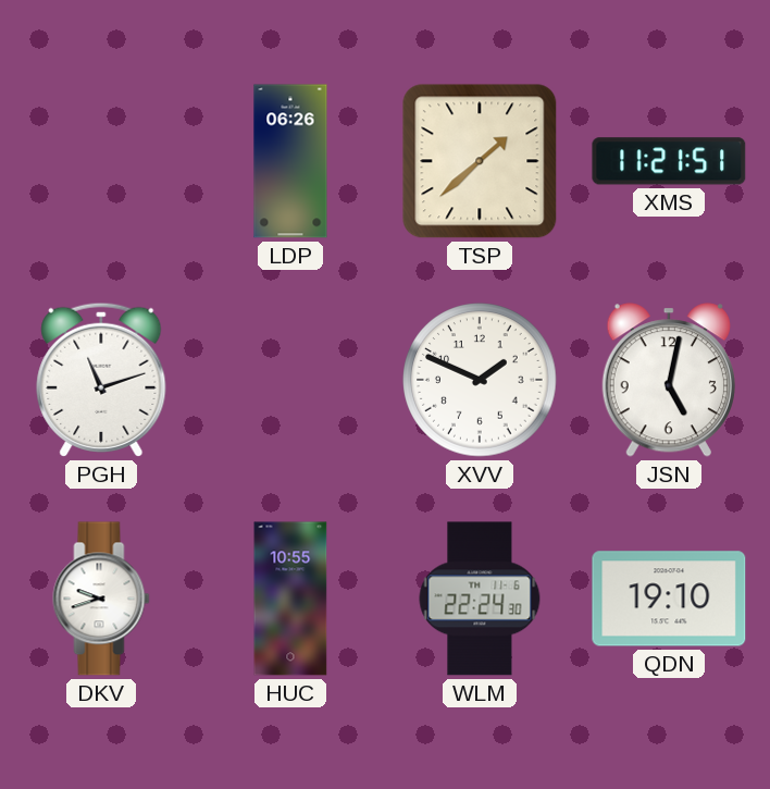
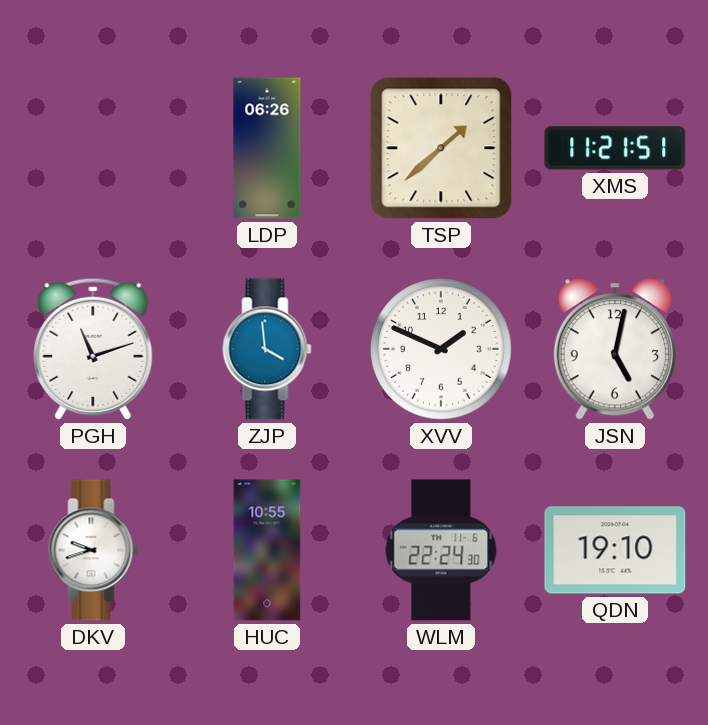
ZJP: none -> 3:59 (267, 349)
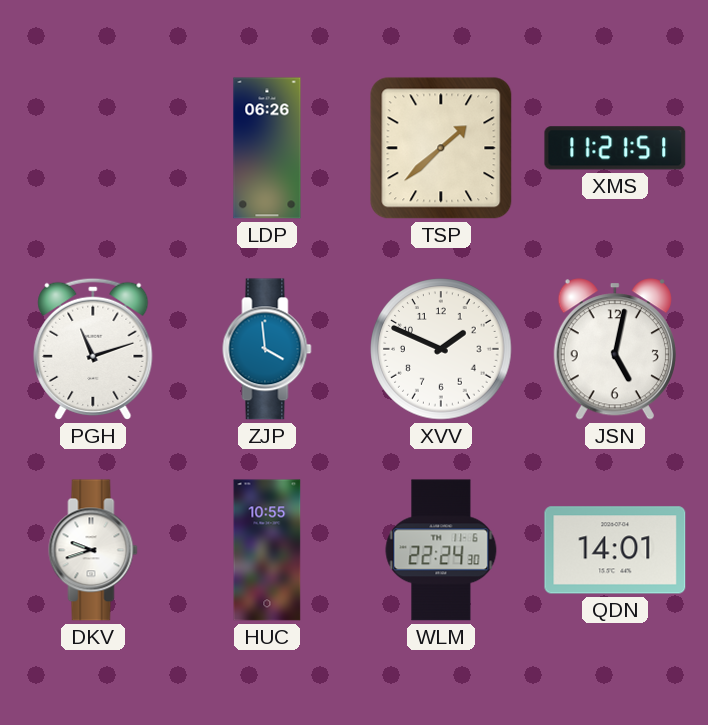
QDN: 19:10 -> 14:01 (615, 550)
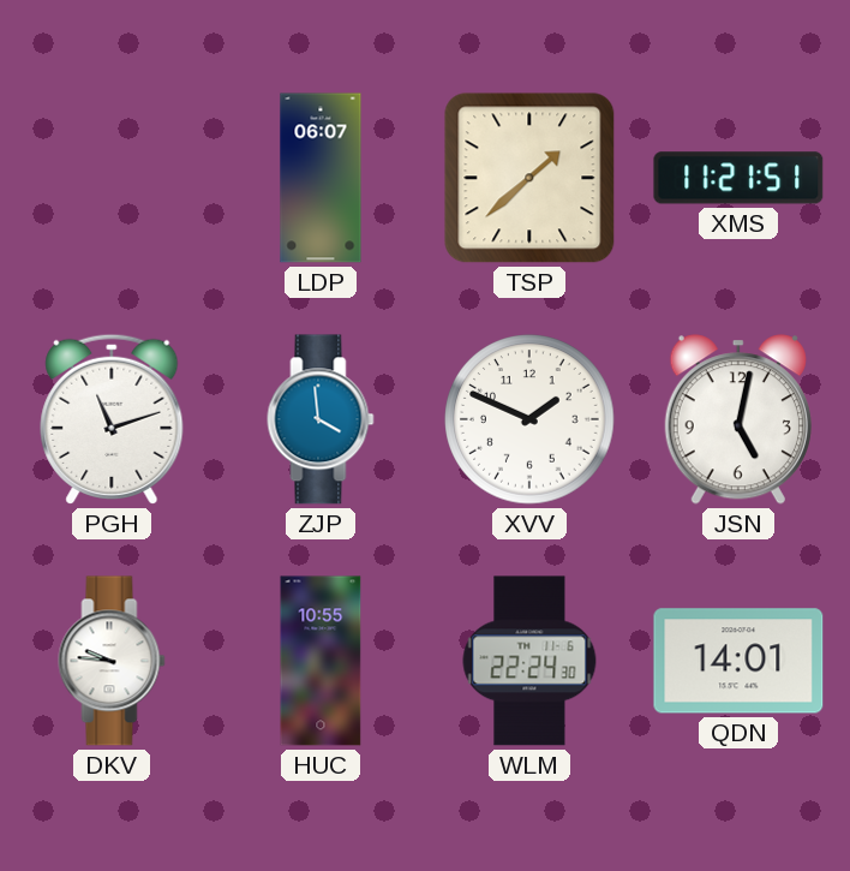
LDP: 06:26 -> 06:07 (321, 178)
DKV: 9:42 -> 9:46 (112, 661)
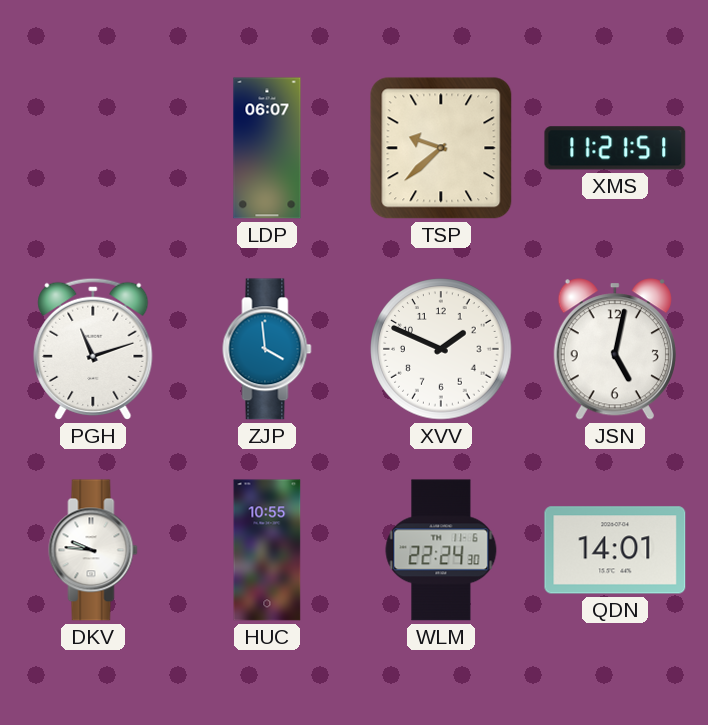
TSP: 1:38 -> 9:38 (441, 148)
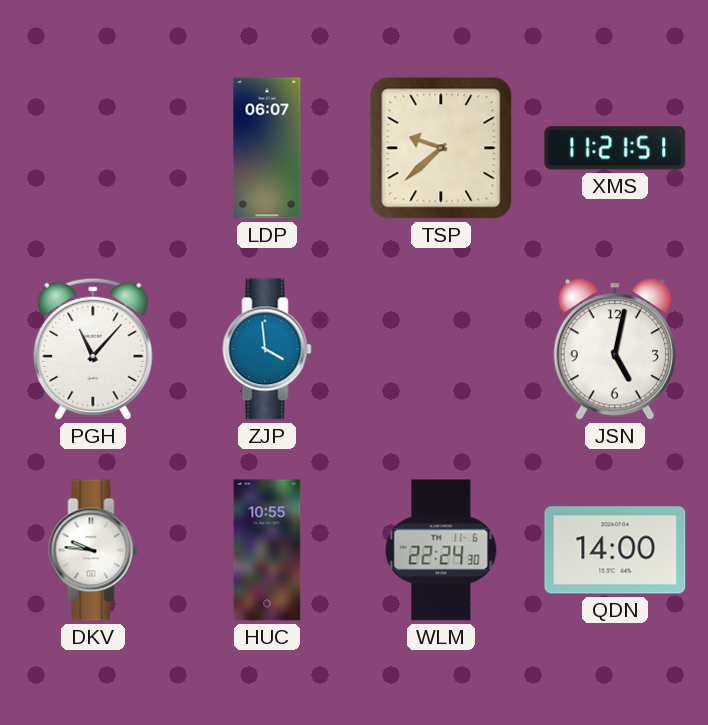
PGH: 11:12 -> 11:07 (93, 349)
XVV: 1:49 -> none (441, 349)
QDN: 14:01 -> 14:00 (615, 550)
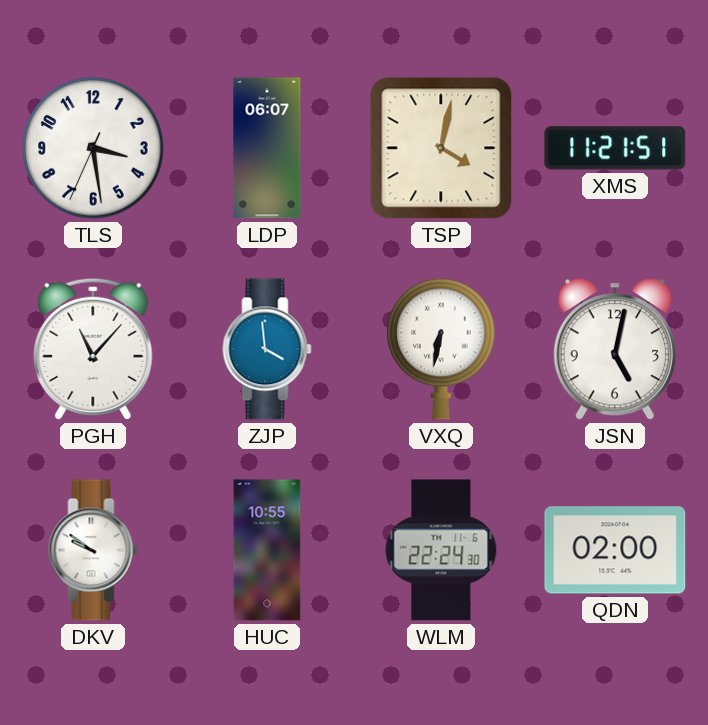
TLS: none -> 3:28 (93, 148)
TSP: 9:38 -> 4:02 (441, 148)
VXQ: none -> 6:32 (442, 349)
DKV: 9:46 -> 9:51 (93, 550)
QDN: 14:00 -> 02:00 (615, 550)
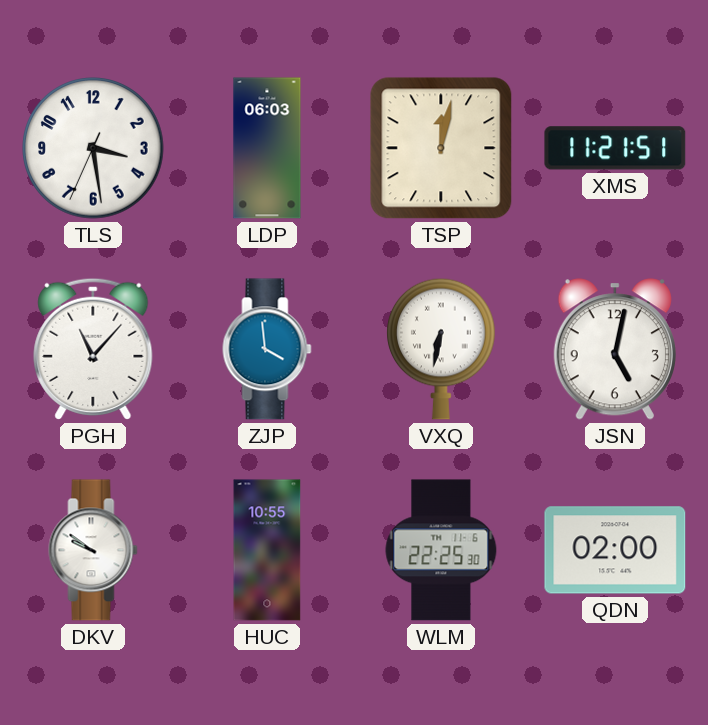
LDP: 06:07 -> 06:03 (267, 148)
TSP: 4:02 -> 12:02 (441, 148)
WLM: 22:24 -> 22:25 (441, 550)
